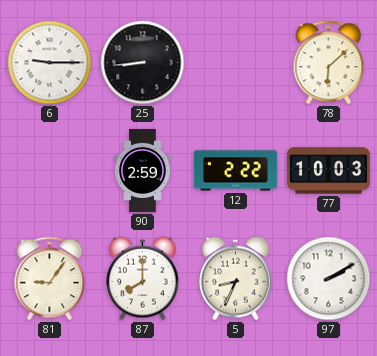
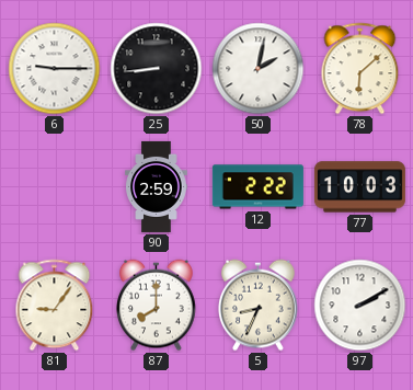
50: none -> 2:02 (259, 69)
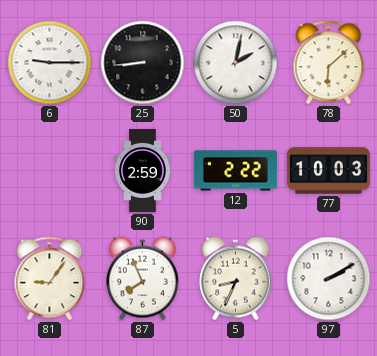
87: 8:00 -> 7:56 (143, 279)
